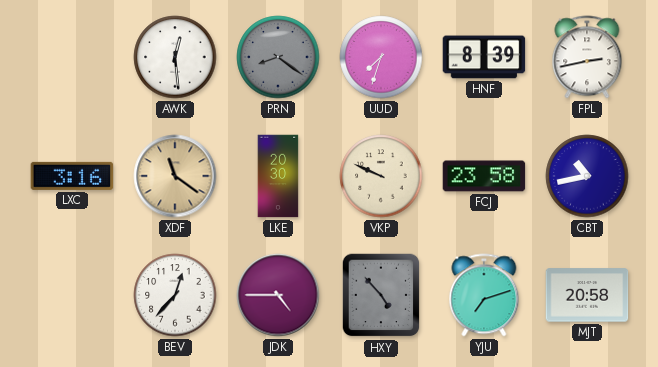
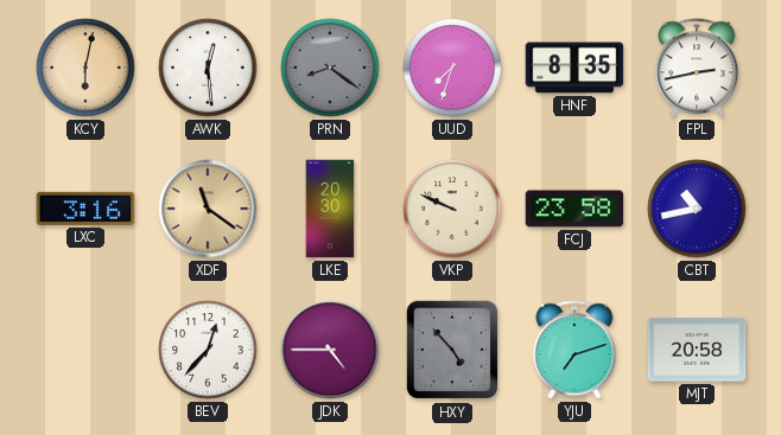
KCY: none -> 6:02 (85, 68)
HNF: 8:39 -> 8:35 (574, 68)
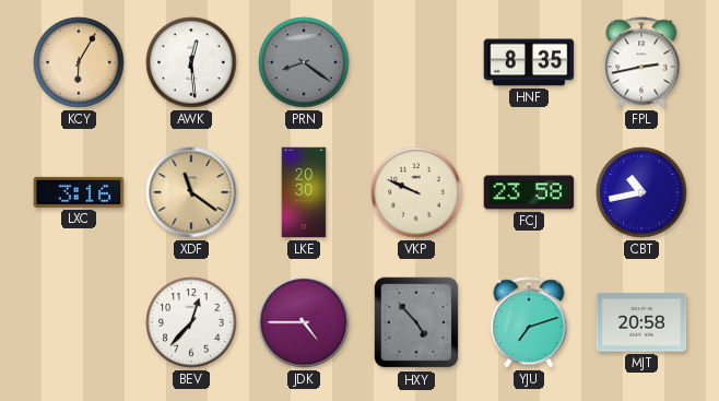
KCY: 6:02 -> 6:05 (79, 62)
UUD: 7:33 -> none (452, 68)
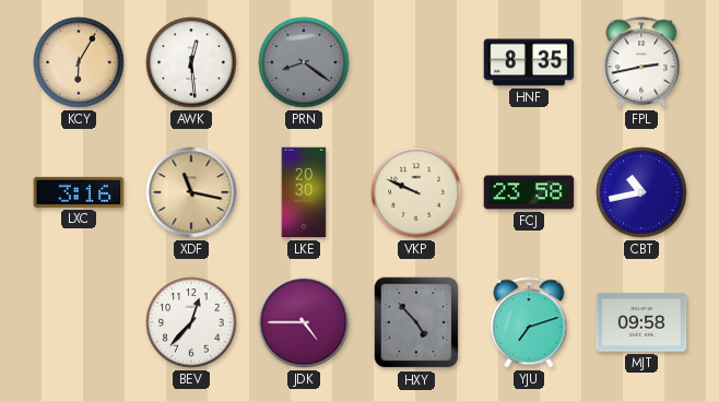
XDF: 11:21 -> 11:17 (191, 192)
MJT: 20:58 -> 09:58 (641, 322)
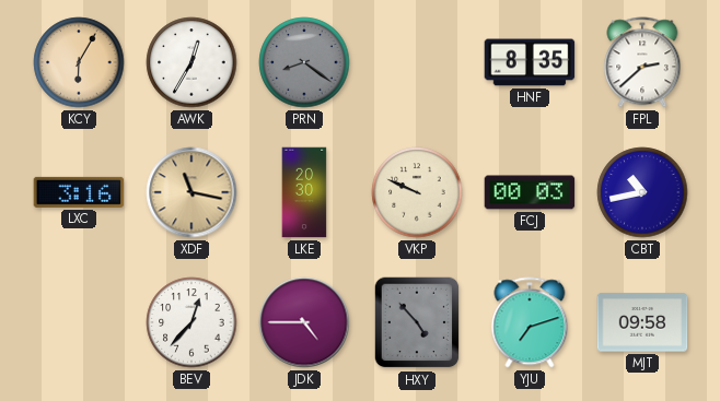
AWK: 12:29 -> 12:35 (191, 62)
FPL: 2:43 -> 2:38 (642, 62)
FCJ: 23:58 -> 00:03 (530, 192)
